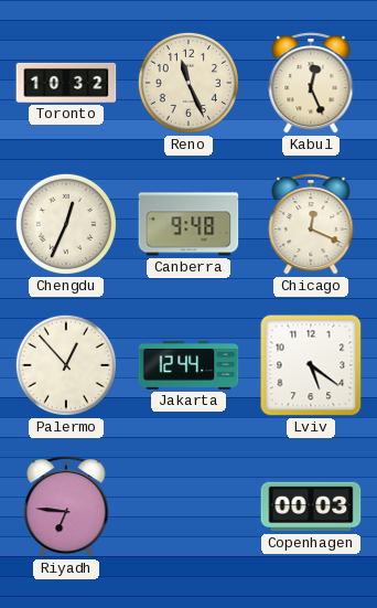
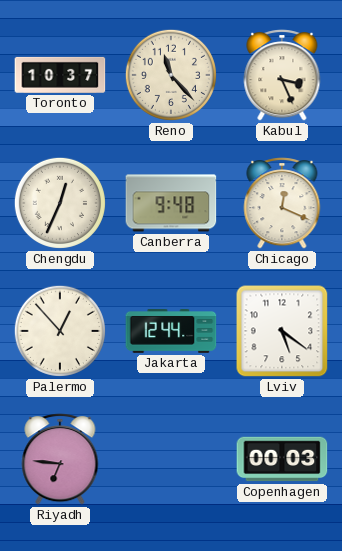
Toronto: 10:32 -> 10:37 (60, 75)
Reno: 11:26 -> 11:23 (171, 75)
Kabul: 12:26 -> 3:26 (282, 75)
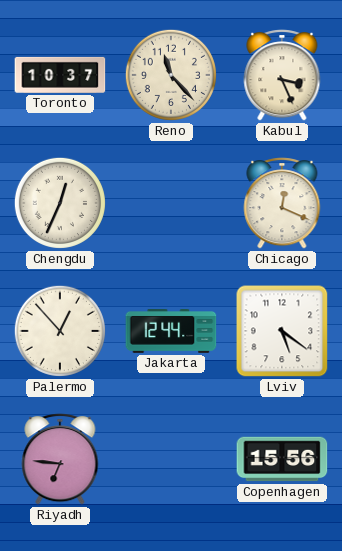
Canberra: 9:48 -> none (171, 203)
Copenhagen: 00:03 -> 15:56 (282, 459)
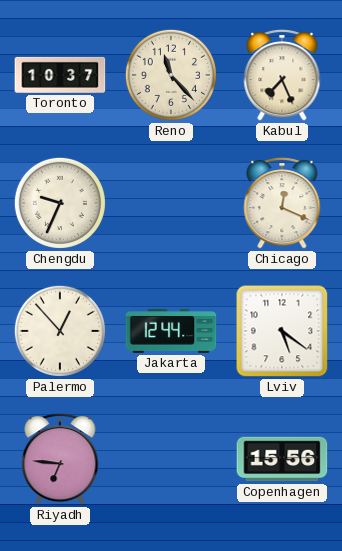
Kabul: 3:26 -> 7:26 (282, 75)
Chengdu: 12:34 -> 9:34 (60, 203)
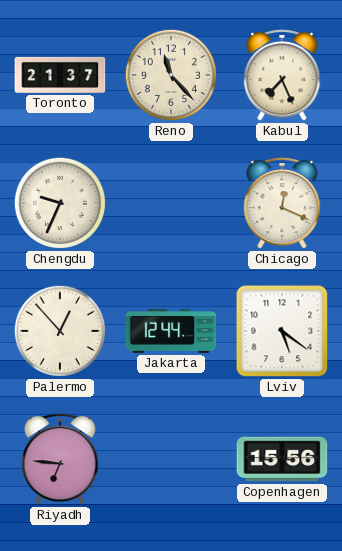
Toronto: 10:37 -> 21:37 (60, 75)
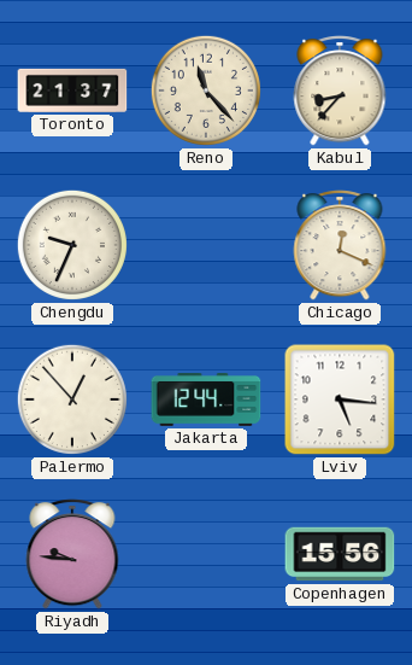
Kabul: 7:26 -> 8:37 (340, 91)
Lviv: 5:21 -> 5:16 (340, 399)
Riyadh: 6:46 -> 9:46 (72, 554)
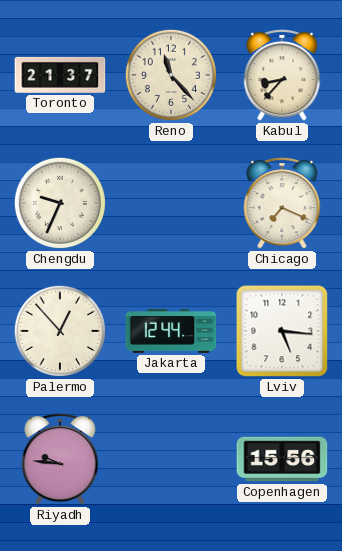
Chicago: 12:19 -> 7:19 (282, 203)
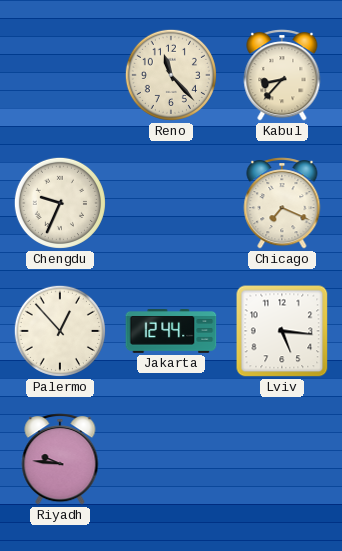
Toronto: 21:37 -> none (60, 75)
Copenhagen: 15:56 -> none (282, 459)
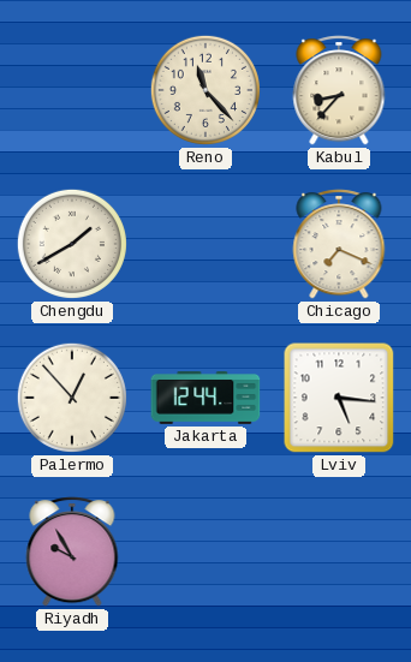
Chengdu: 9:34 -> 1:40 (72, 244)
Riyadh: 9:46 -> 9:55 (72, 551)
